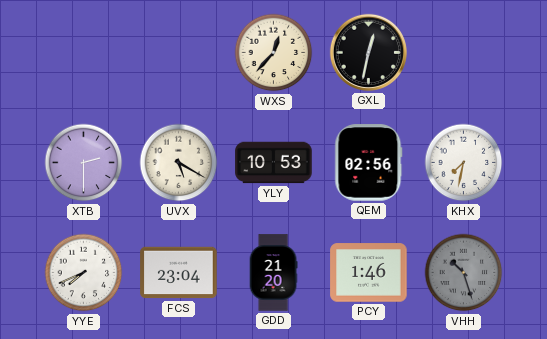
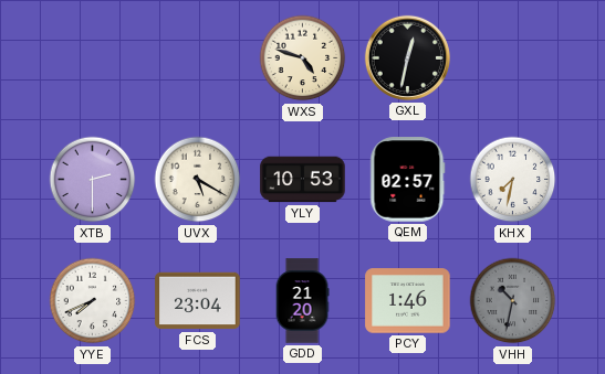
WXS: 12:37 -> 4:48 (303, 58)
QEM: 02:56 -> 02:57 (408, 180)
VHH: 10:27 -> 10:32 (513, 301)
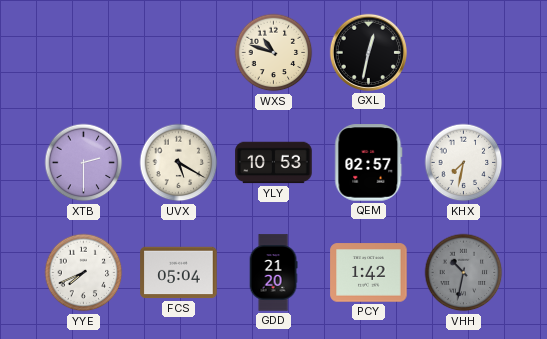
WXS: 4:48 -> 10:48 (274, 53)
FCS: 23:04 -> 05:04 (179, 273)
PCY: 1:46 -> 1:42 (369, 273)
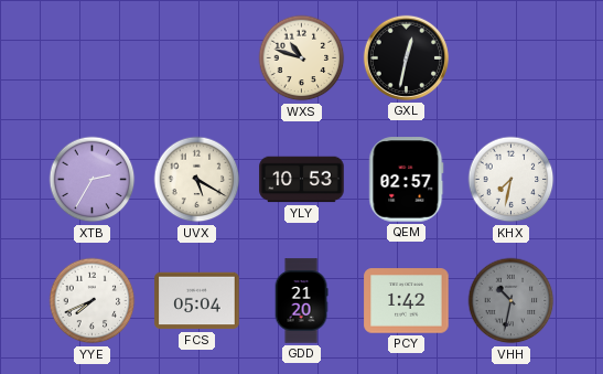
XTB: 2:30 -> 2:35 (93, 180)
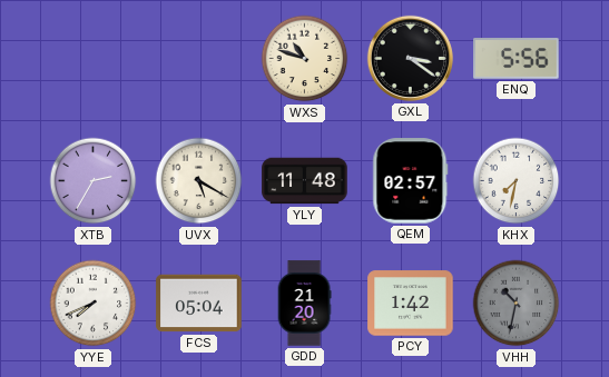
GXL: 12:32 -> 3:21 (410, 58)
ENQ: none -> 5:56 (517, 59)
YLY: 10:53 -> 11:48 (305, 181)
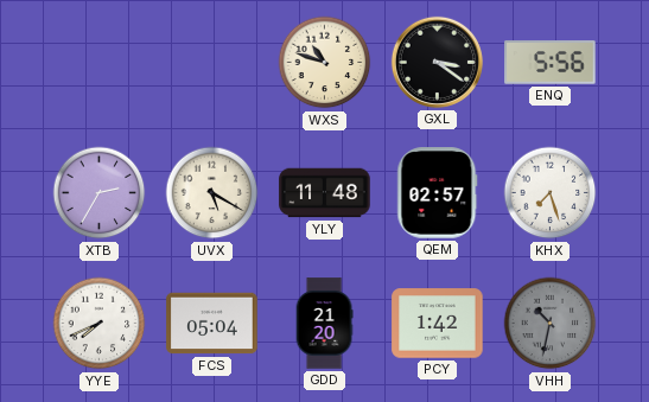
KHX: 7:32 -> 7:27 (551, 193)
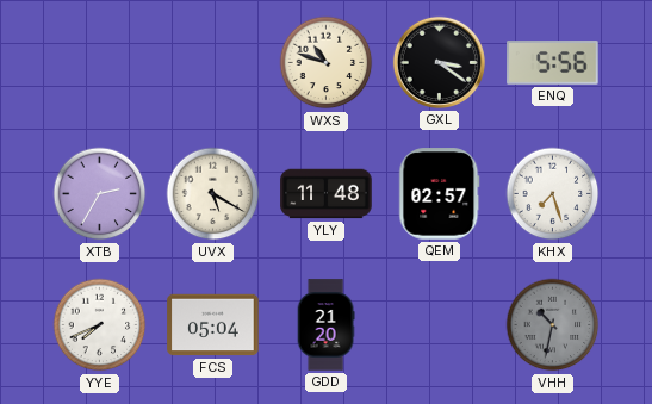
PCY: 1:42 -> none (438, 324)
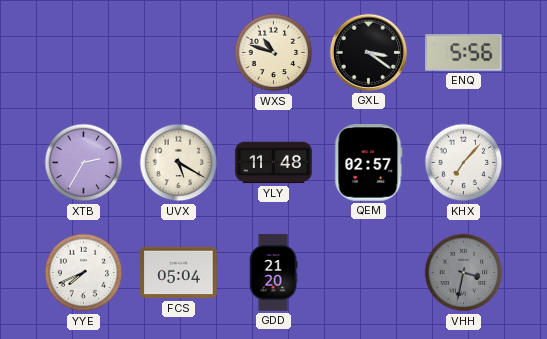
KHX: 7:27 -> 7:07 (464, 163)
VHH: 10:32 -> 3:32 (464, 273)
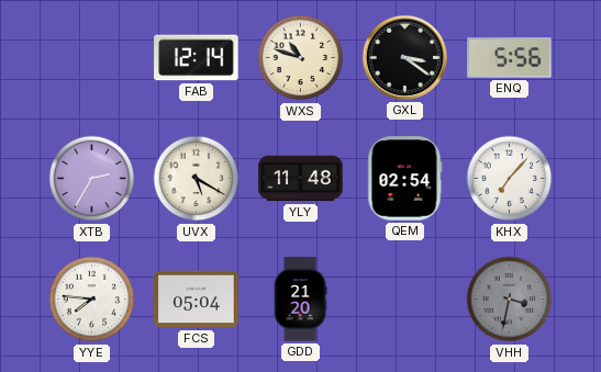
FAB: none -> 12:14 (197, 58)
QEM: 02:57 -> 02:54 (405, 179)
YYE: 7:41 -> 7:46 (92, 300)
